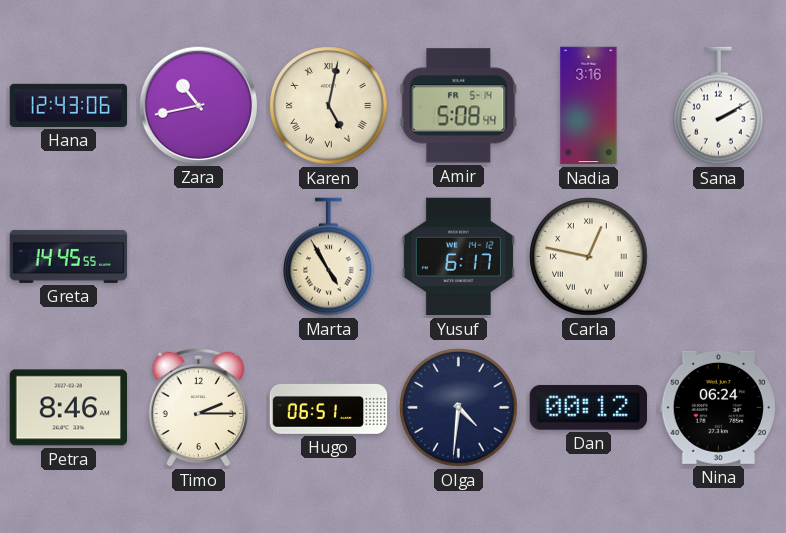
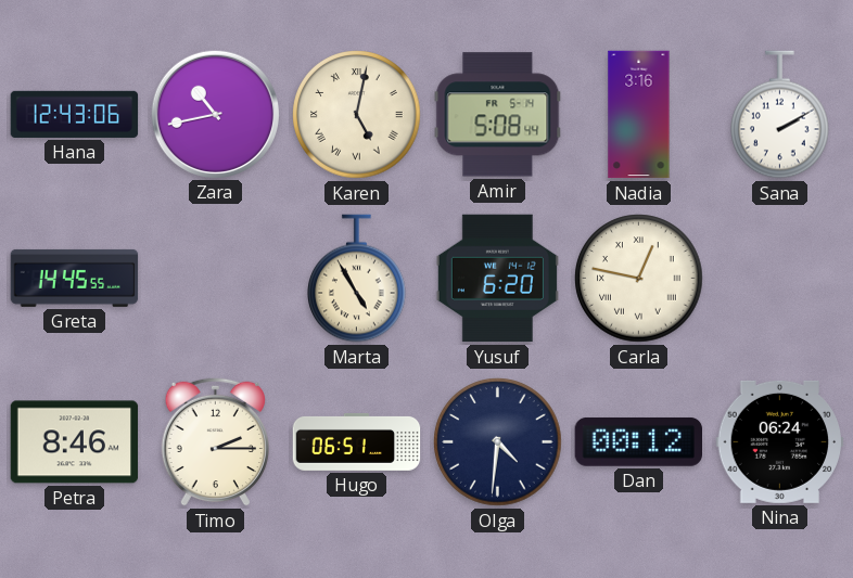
Yusuf: 6:17 -> 6:20 (497, 279)
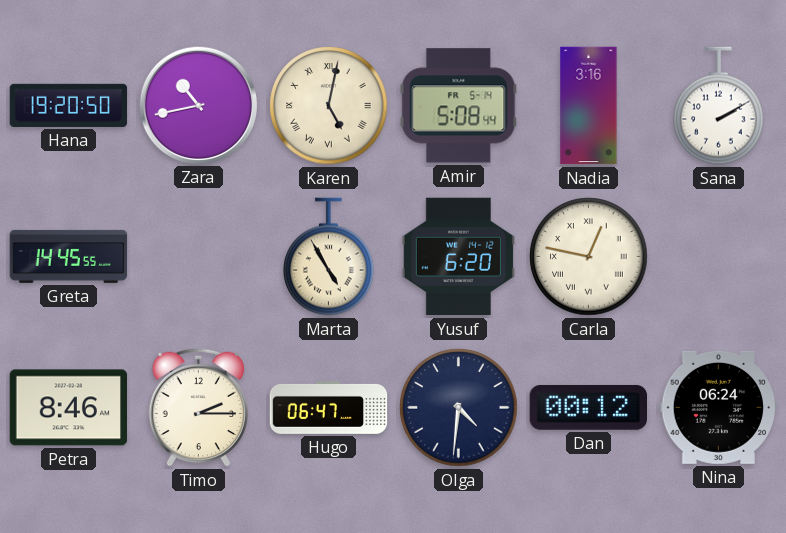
Hana: 12:43 -> 19:20 (69, 105)
Hugo: 06:51 -> 06:47 (329, 407)
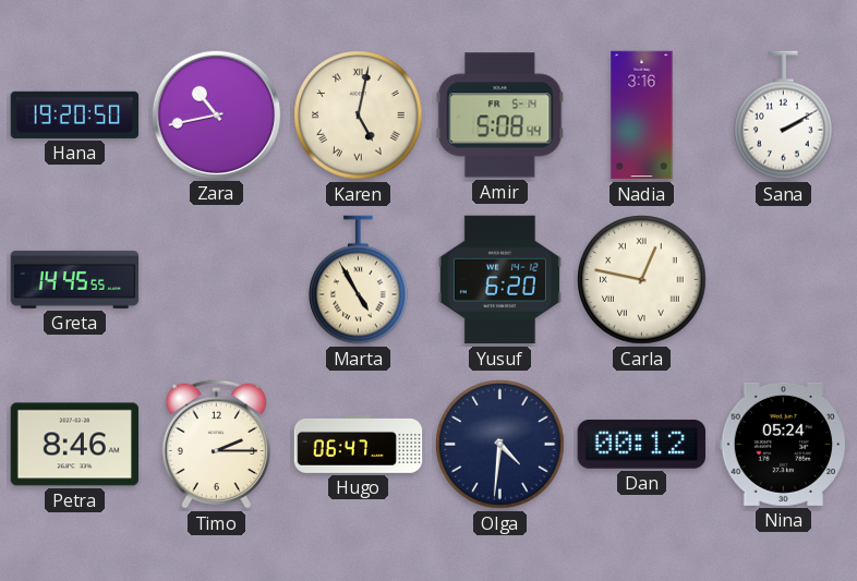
Nina: 06:24 -> 05:24 (784, 444)
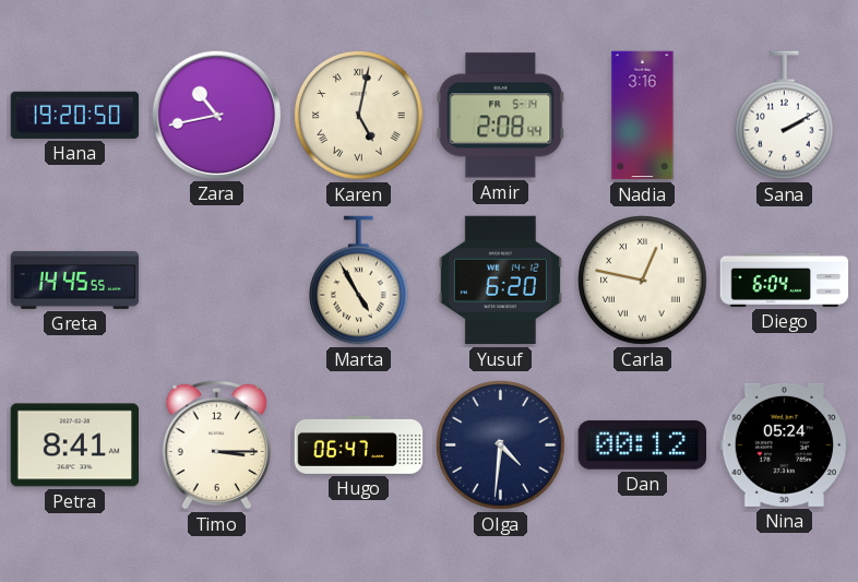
Amir: 5:08 -> 2:08 (501, 116)
Diego: none -> 6:04 (785, 280)
Petra: 8:46 -> 8:41 (75, 446)
Timo: 2:15 -> 3:15 (216, 444)
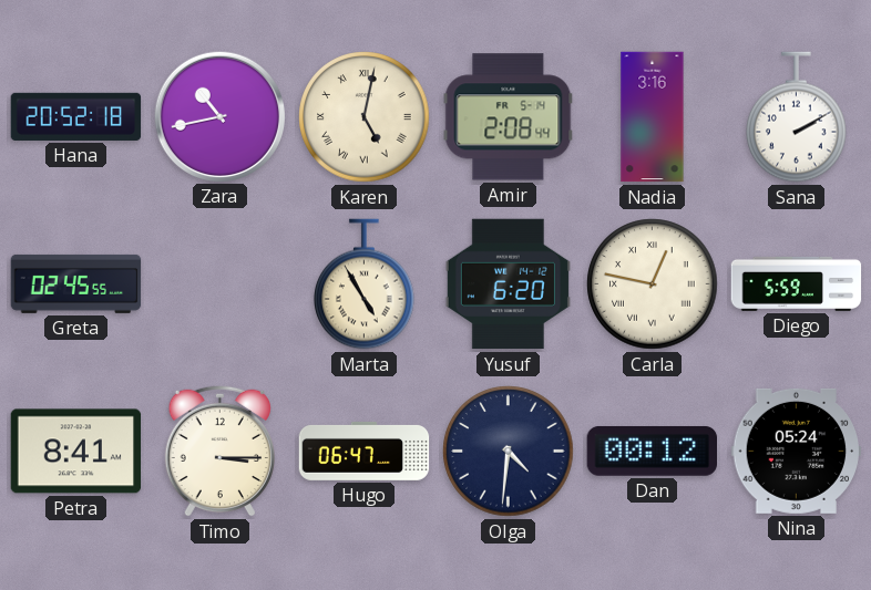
Hana: 19:20 -> 20:52 (76, 116)
Greta: 14:45 -> 02:45 (76, 283)
Diego: 6:04 -> 5:59 (797, 283)
